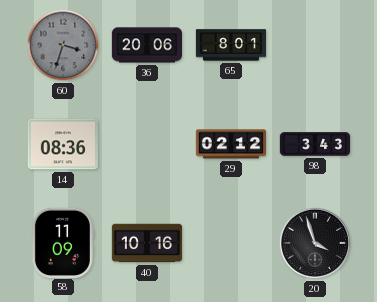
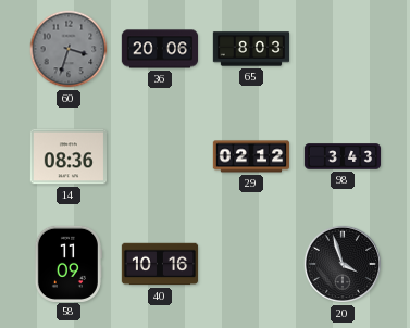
65: 8:01 -> 8:03 (251, 49)
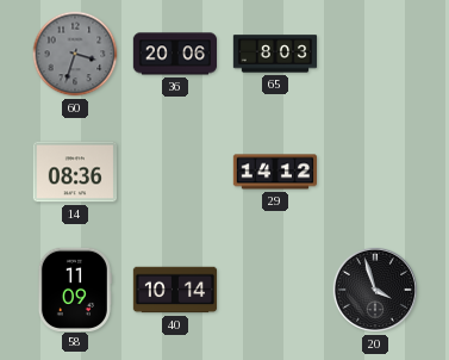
29: 02:12 -> 14:12 (275, 172)
98: 3:43 -> none (343, 156)
40: 10:16 -> 10:14 (175, 290)
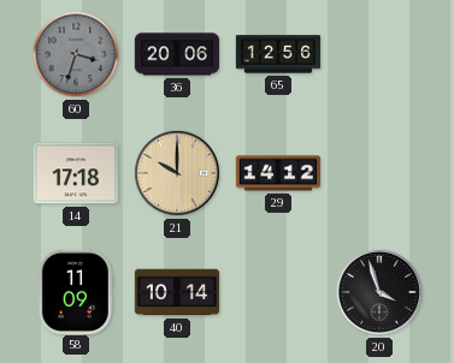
65: 8:03 -> 12:56 (278, 54)
14: 08:36 -> 17:18 (75, 173)
21: none -> 10:00 (177, 173)
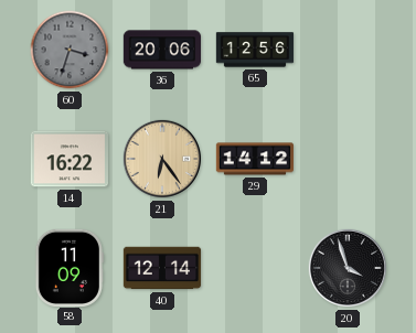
14: 17:18 -> 16:22 (68, 159)
21: 10:00 -> 6:24 (162, 159)
40: 10:14 -> 12:14 (162, 268)
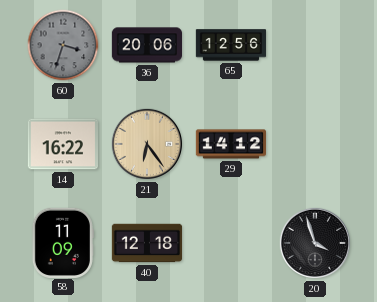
40: 12:14 -> 12:18 (147, 243)
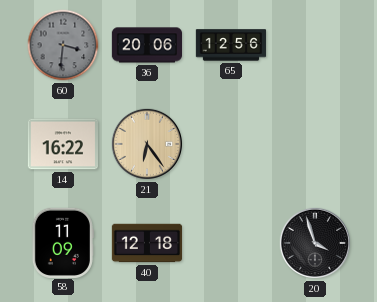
60: 3:33 -> 3:31 (63, 45)
29: 14:12 -> none (231, 144)
